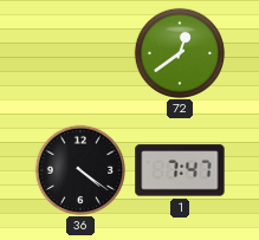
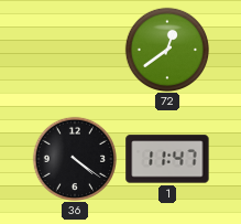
1: 7:47 -> 11:47 (167, 159)
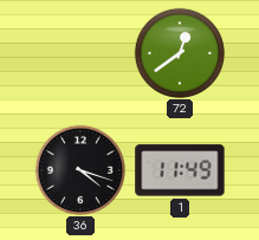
36: 4:21 -> 4:18 (79, 169)
1: 11:47 -> 11:49 (180, 170)
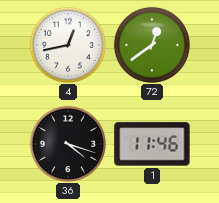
4: none -> 12:43 (67, 44)
1: 11:49 -> 11:46 (152, 144)
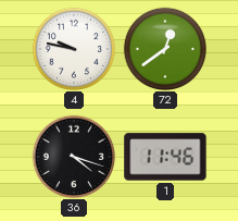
4: 12:43 -> 9:47 (73, 48)
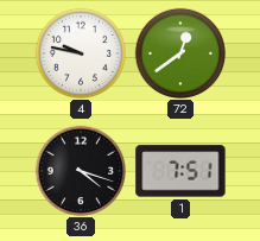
1: 11:46 -> 7:51 (180, 171)
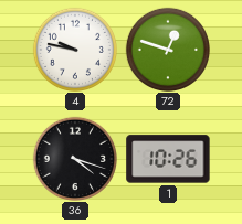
72: 12:39 -> 12:48 (167, 49)
1: 7:51 -> 10:26 (168, 159)
